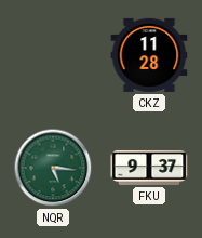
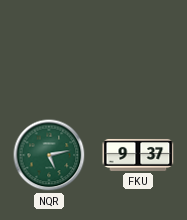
CKZ: 11:28 -> none (149, 55)
NQR: 5:16 -> 5:13 (49, 155)
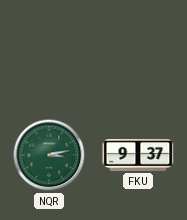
NQR: 5:13 -> 3:13 (49, 155)
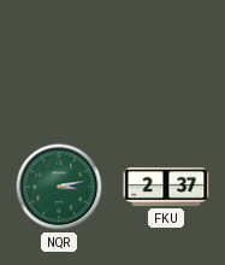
FKU: 9:37 -> 2:37 (166, 187)
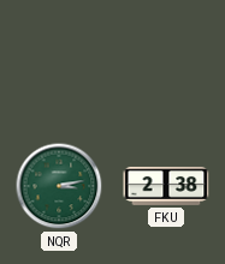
FKU: 2:37 -> 2:38 (166, 186)
